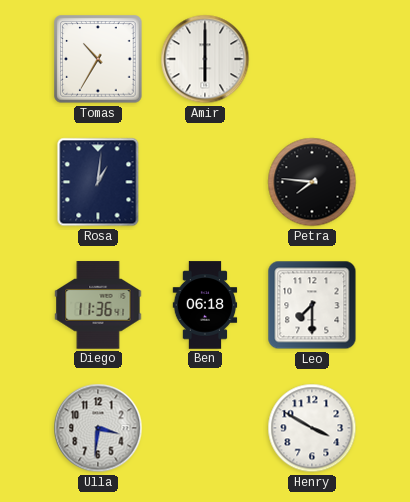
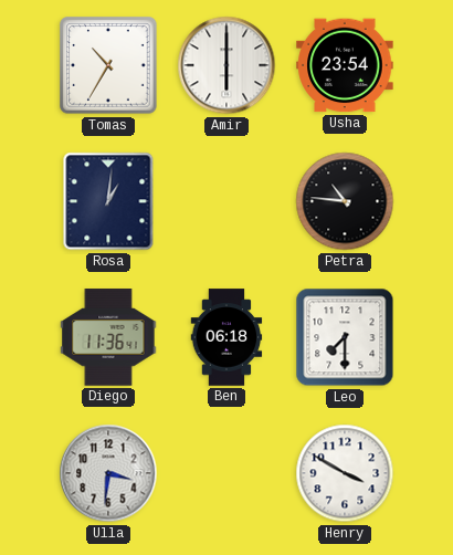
Usha: none -> 23:54 (345, 65)
Petra: 7:46 -> 10:46 (345, 201)
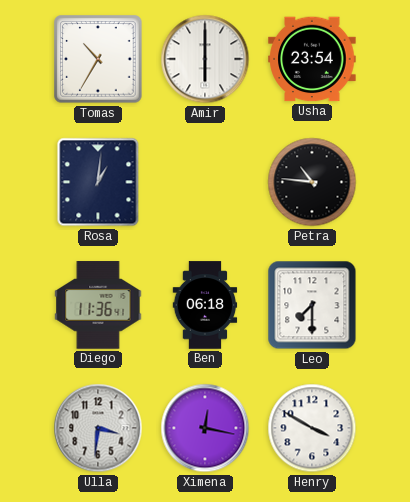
Ximena: none -> 12:17 (205, 428)
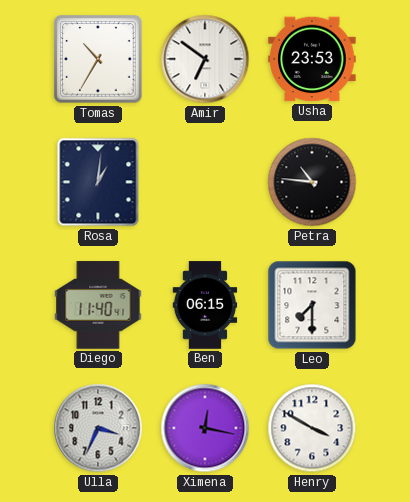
Amir: 6:00 -> 6:51 (205, 59)
Usha: 23:54 -> 23:53 (312, 59)
Diego: 11:36 -> 11:40 (98, 305)
Ben: 06:18 -> 06:15 (205, 305)
Ulla: 3:31 -> 3:34 (98, 428)
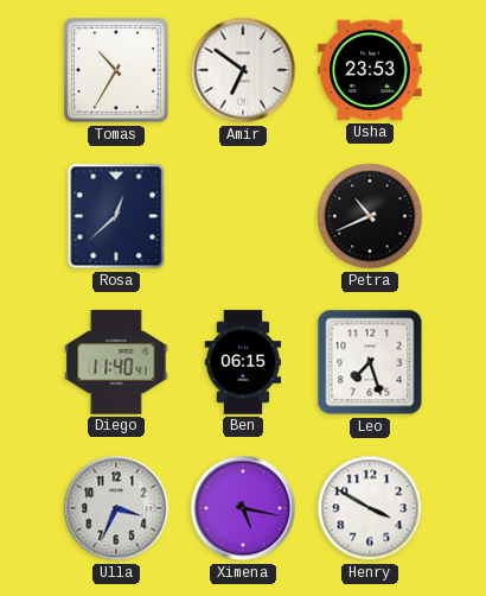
Rosa: 1:01 -> 12:38 (116, 216)
Petra: 10:46 -> 10:41 (370, 216)
Leo: 7:30 -> 7:27 (370, 362)
Ximena: 12:17 -> 5:17 (243, 508)
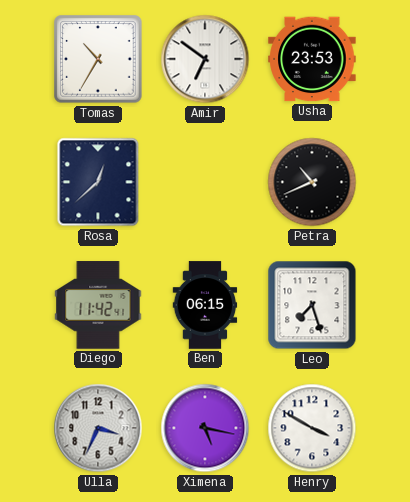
Diego: 11:40 -> 11:42 (98, 305)
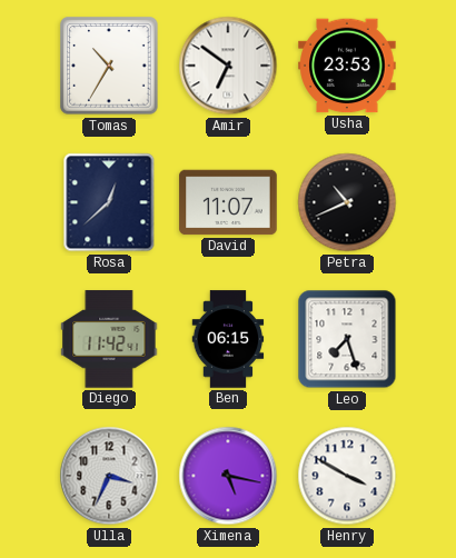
David: none -> 11:07 (228, 202)
